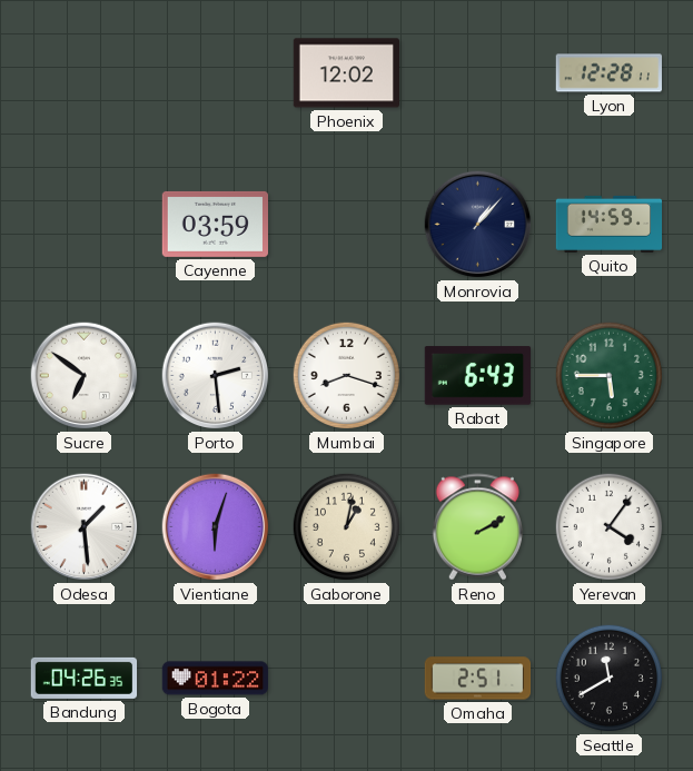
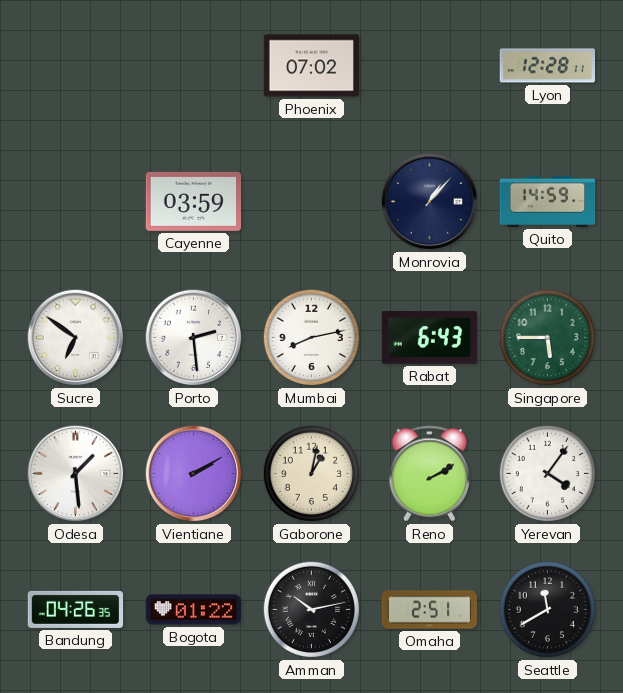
Phoenix: 12:02 -> 07:02 (311, 66)
Mumbai: 8:18 -> 8:13 (311, 337)
Vientiane: 6:03 -> 2:10 (194, 474)
Amman: none -> 10:13 (311, 609)
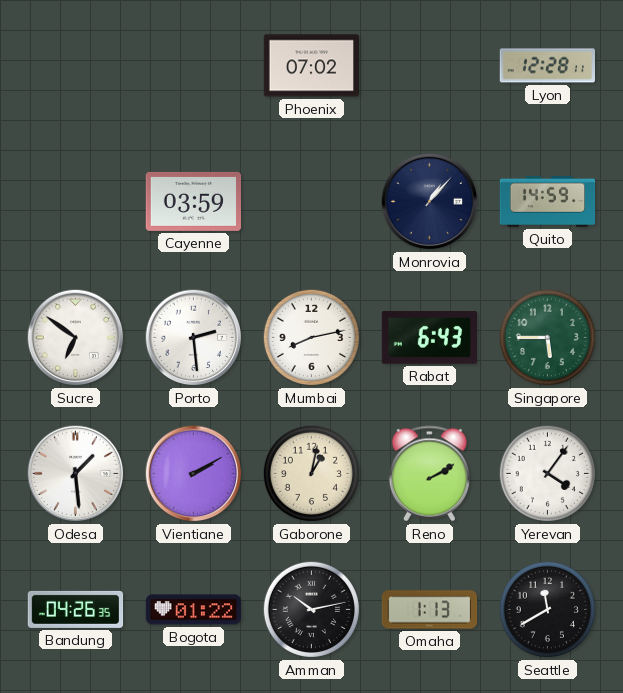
Omaha: 2:51 -> 1:13 (430, 610)
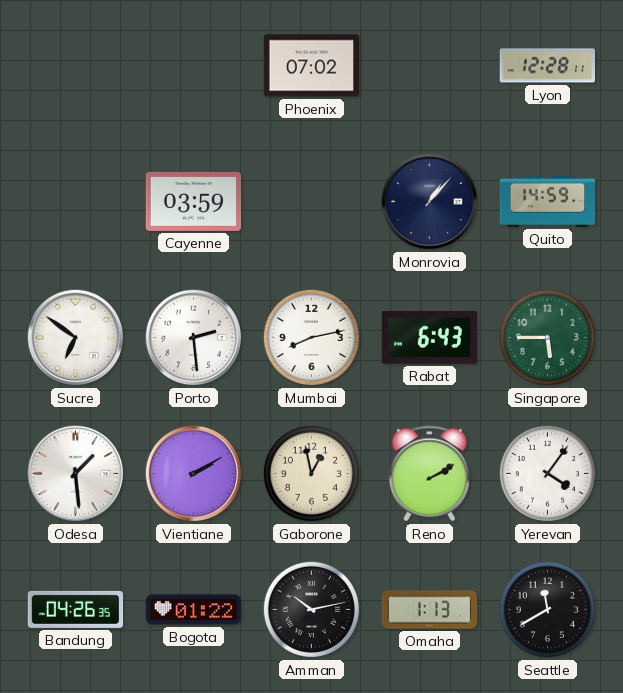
Gaborone: 1:02 -> 12:58 (311, 473)
